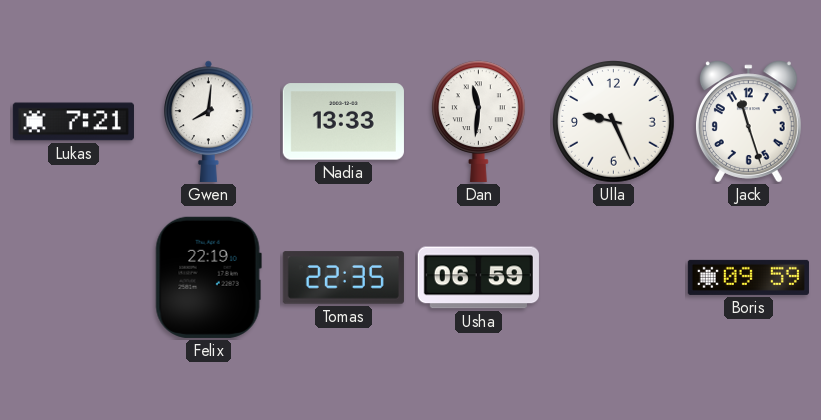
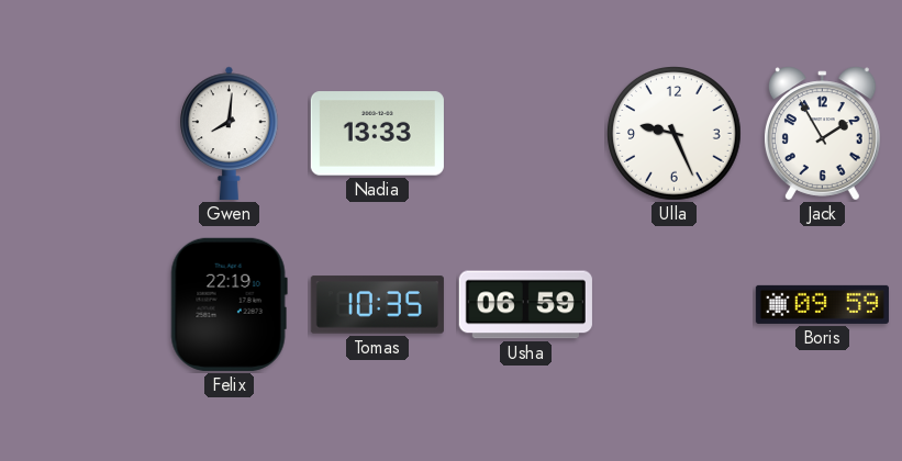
Lukas: 7:21 -> none (73, 122)
Dan: 11:31 -> none (478, 121)
Jack: 11:27 -> 1:55 (822, 134)
Tomas: 22:35 -> 10:35 (377, 305)
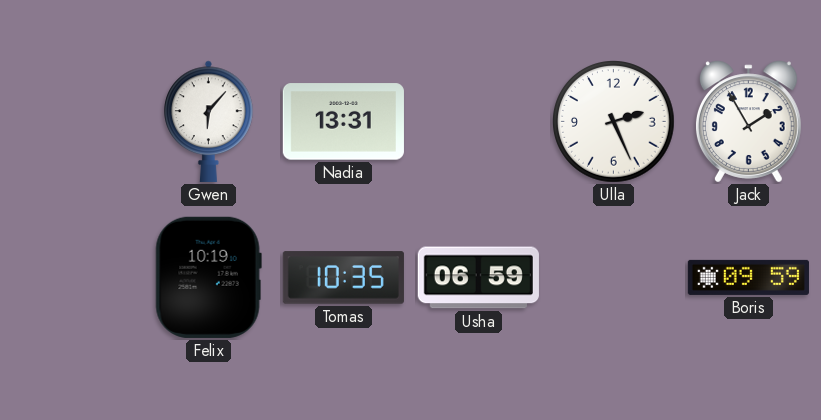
Gwen: 8:01 -> 6:07 (209, 121)
Nadia: 13:33 -> 13:31 (343, 122)
Ulla: 9:26 -> 2:26 (614, 122)
Felix: 22:19 -> 10:19 (208, 277)
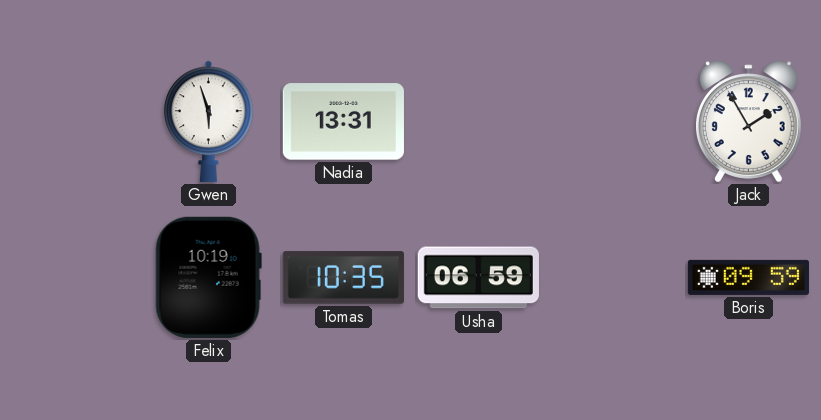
Gwen: 6:07 -> 5:57 (209, 121)
Ulla: 2:26 -> none (614, 122)
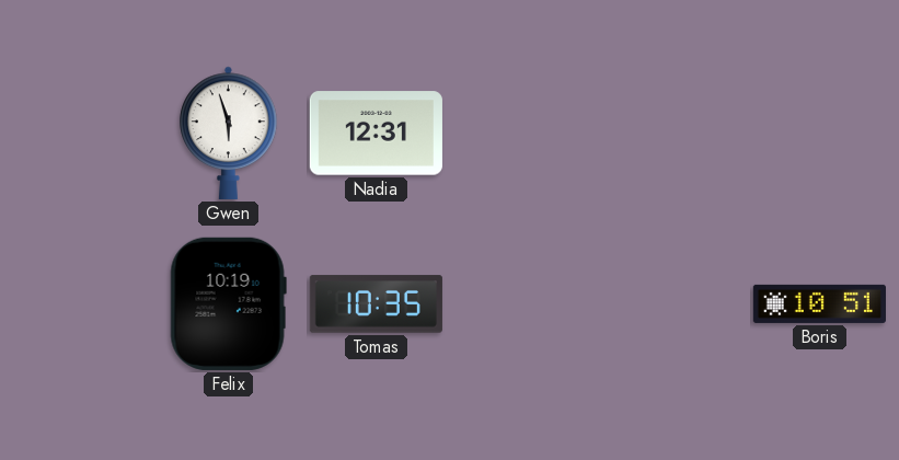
Nadia: 13:31 -> 12:31 (376, 134)
Jack: 1:55 -> none (748, 122)
Usha: 06:59 -> none (478, 278)
Boris: 09:59 -> 10:51 (819, 303)
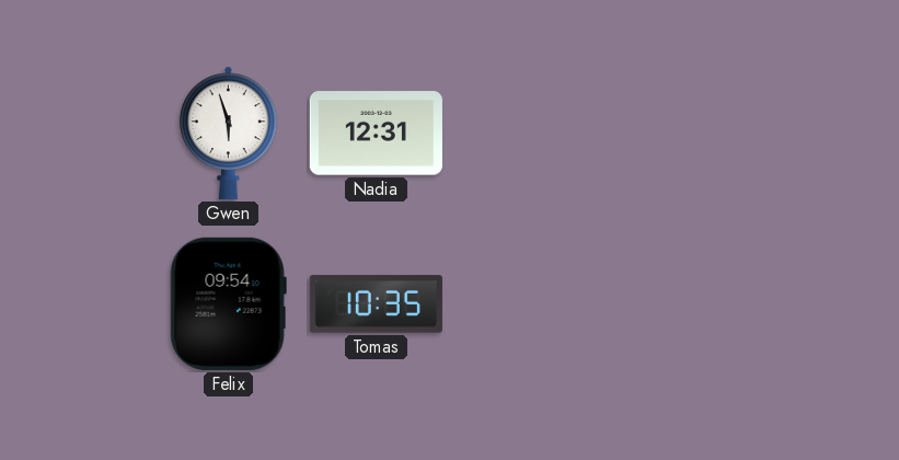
Felix: 10:19 -> 09:54 (228, 303)
Boris: 10:51 -> none (819, 303)
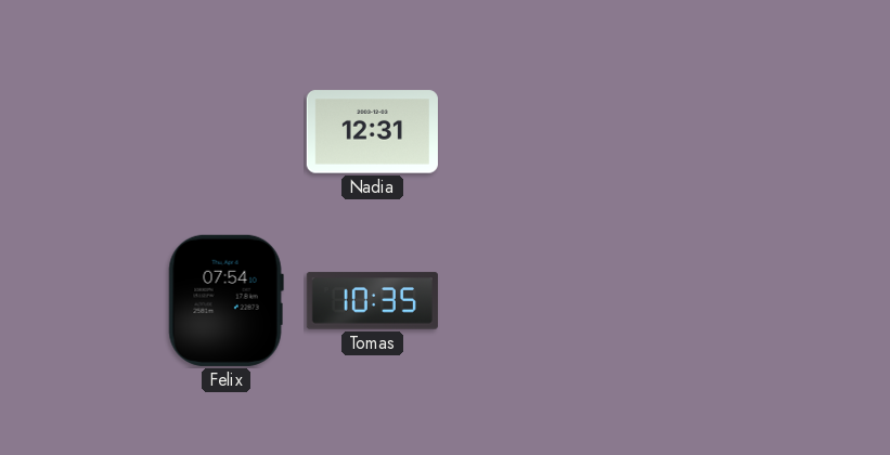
Gwen: 5:57 -> none (229, 133)
Felix: 09:54 -> 07:54 (225, 300)
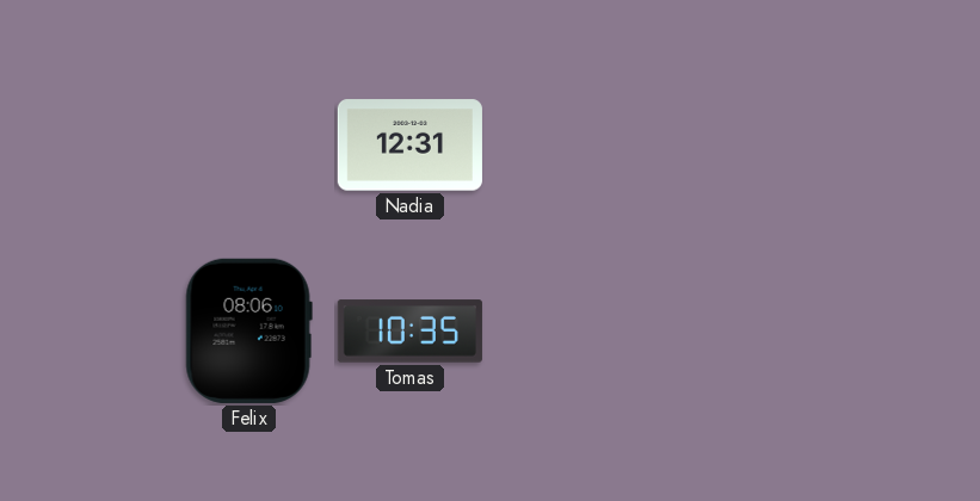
Felix: 07:54 -> 08:06 (248, 330)
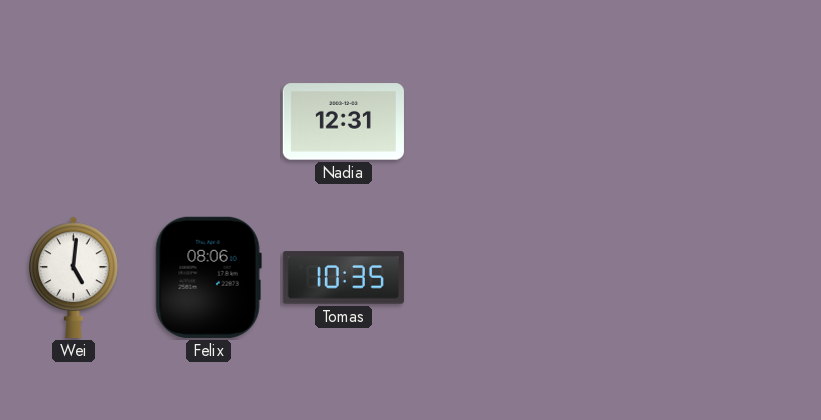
Wei: none -> 5:01 (74, 277)
